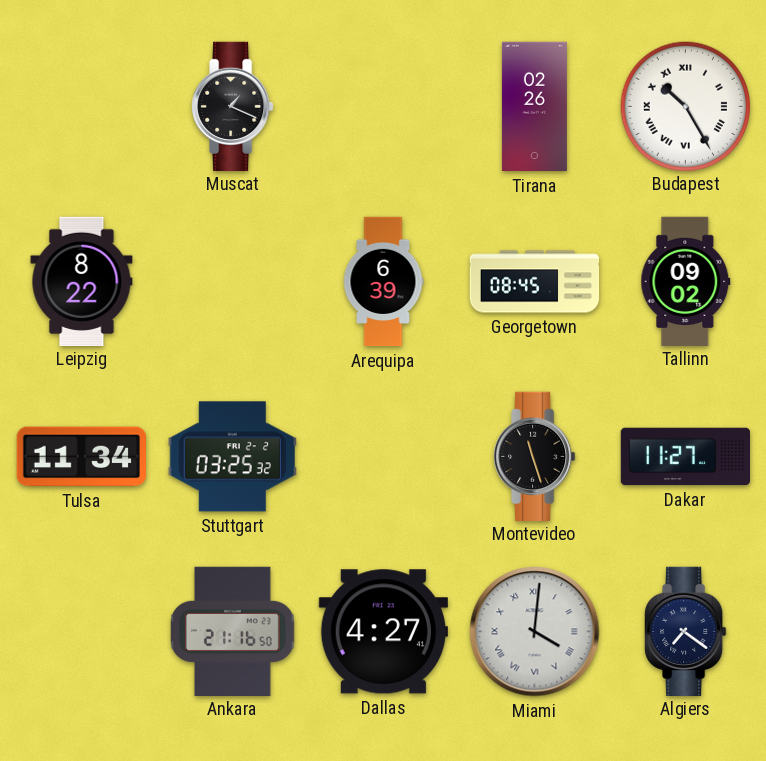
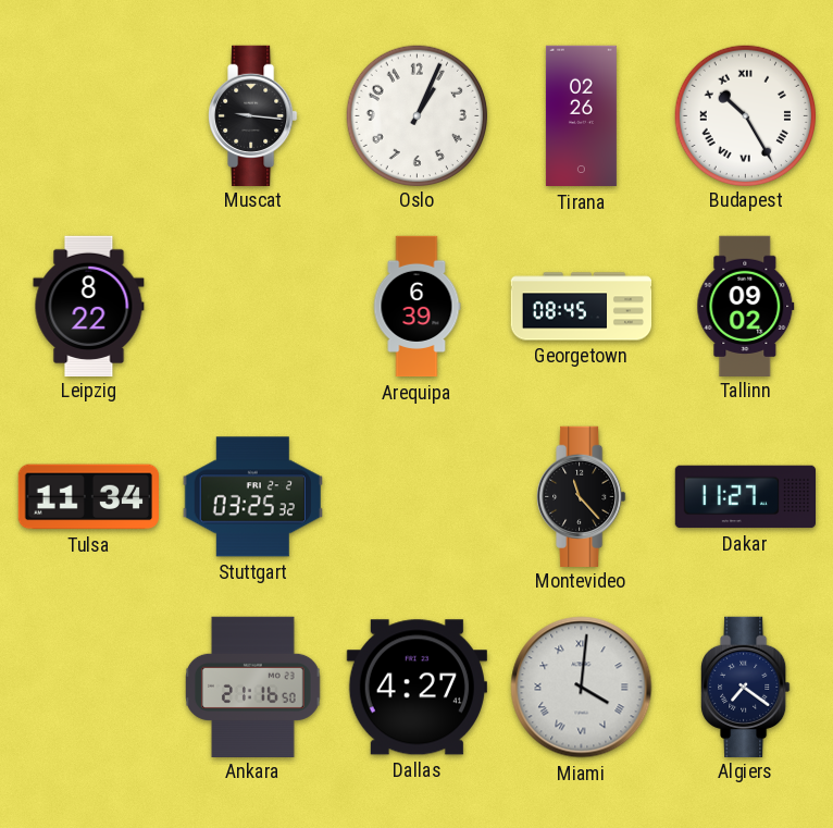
Muscat: 1:19 -> 9:16 (253, 115)
Oslo: none -> 1:04 (416, 115)
Montevideo: 11:27 -> 11:23 (582, 496)
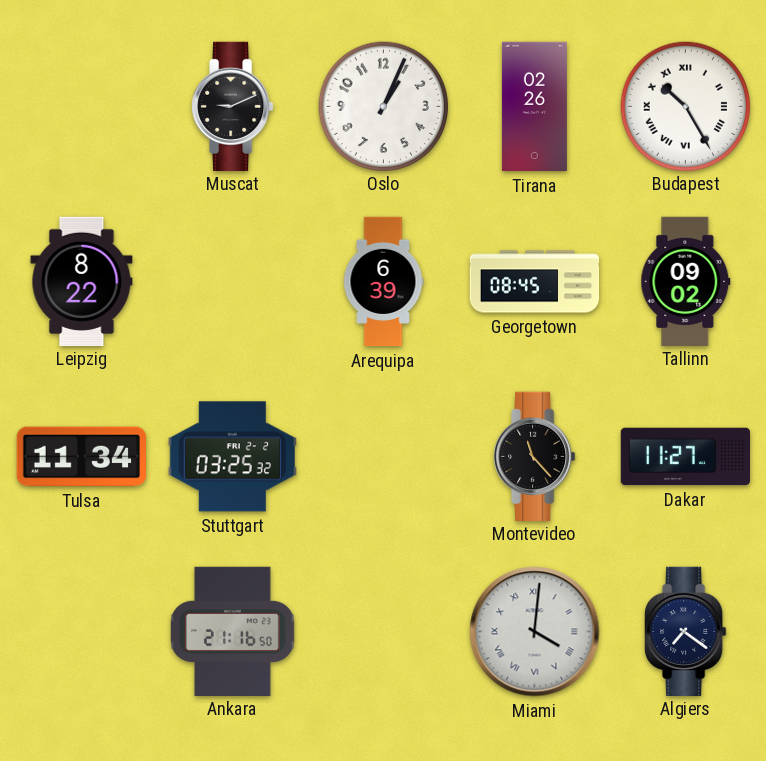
Muscat: 9:16 -> 9:11 (233, 106)
Dallas: 4:27 -> none (416, 688)
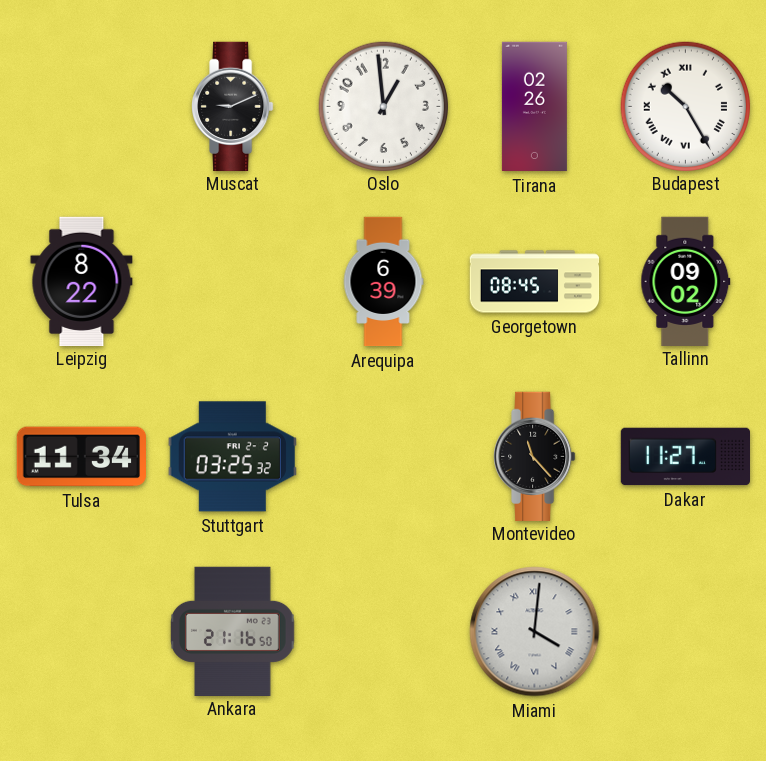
Oslo: 1:04 -> 12:59 (383, 106)
Algiers: 7:21 -> none (686, 631)
